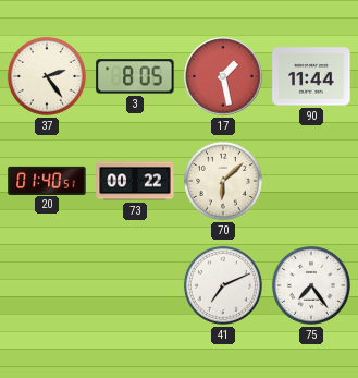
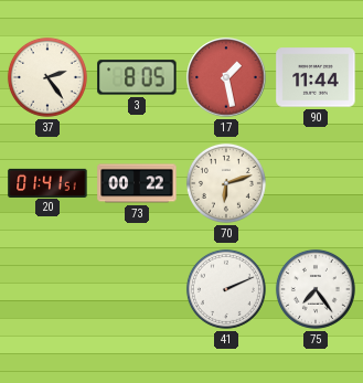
20: 01:40 -> 01:41 (47, 182)
70: 6:08 -> 6:12 (226, 183)
41: 7:11 -> 2:11 (226, 289)
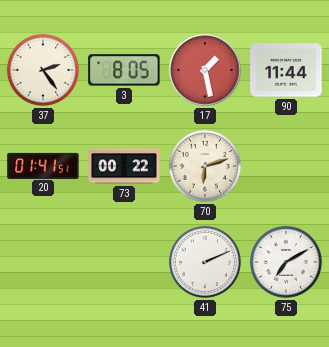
75: 7:24 -> 7:10 (286, 262)
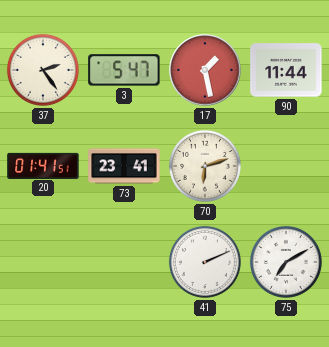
3: 8:05 -> 5:47 (124, 70)
73: 00:22 -> 23:41 (124, 166)
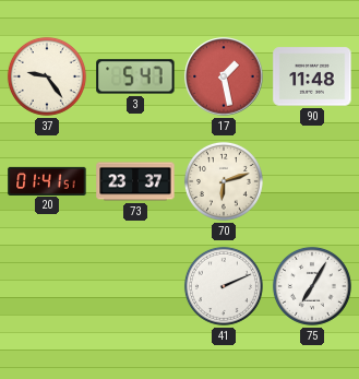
37: 2:24 -> 9:24 (47, 76)
90: 11:44 -> 11:48 (312, 76)
73: 23:41 -> 23:37 (135, 181)
75: 7:10 -> 7:05 (312, 286)
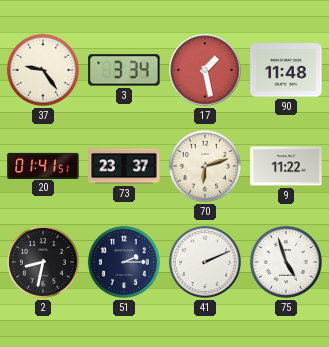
3: 5:47 -> 3:34 (124, 70)
9: none -> 11:22 (286, 166)
2: none -> 8:32 (43, 262)
51: none -> 2:15 (124, 262)
75: 7:05 -> 4:57 (286, 262)
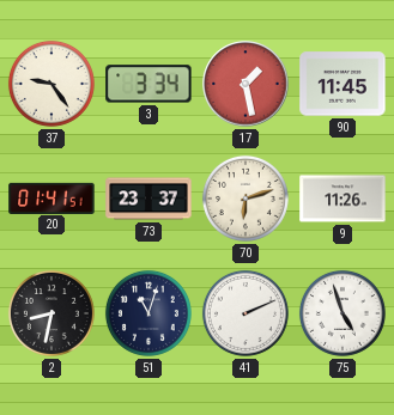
90: 11:48 -> 11:45 (343, 84)
9: 11:22 -> 11:26 (343, 199)
51: 2:15 -> 11:03 (148, 313)
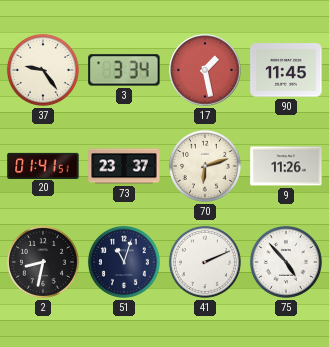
75: 4:57 -> 4:53 (286, 262)
